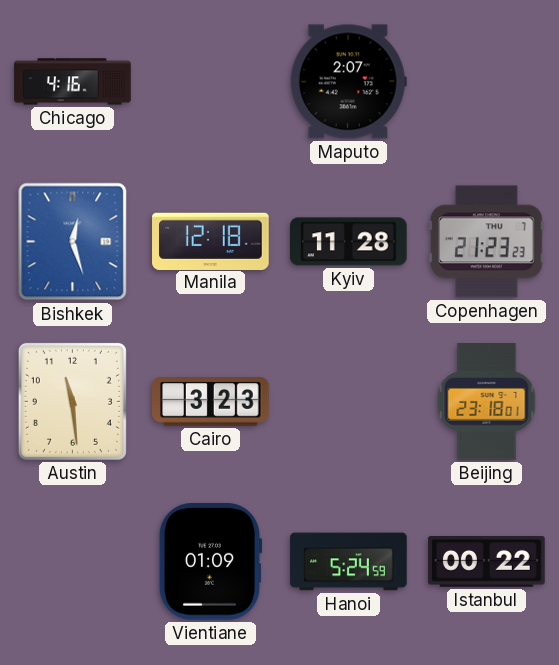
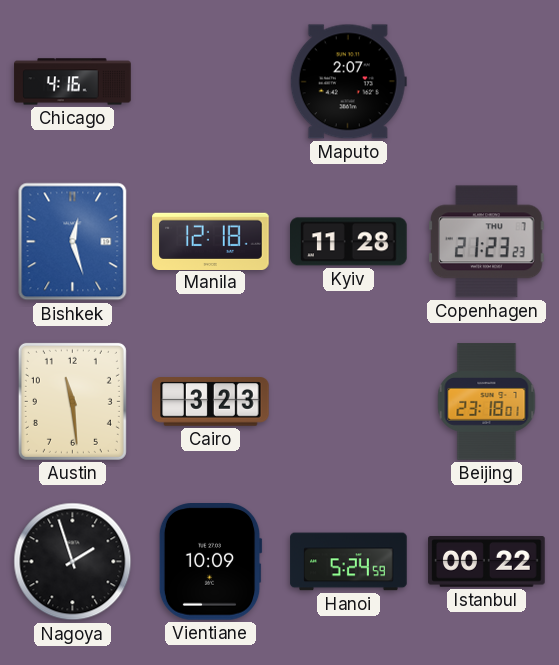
Nagoya: none -> 1:57 (73, 562)
Vientiane: 01:09 -> 10:09 (210, 562)
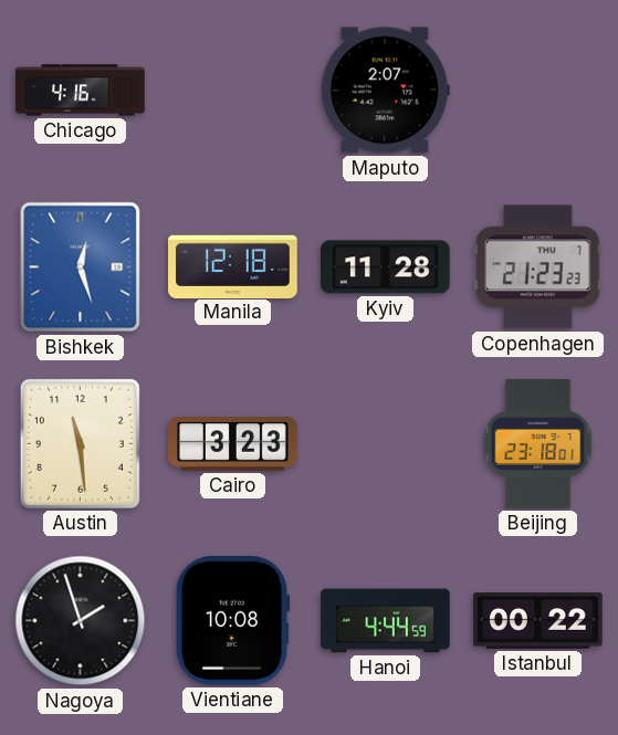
Vientiane: 10:09 -> 10:08 (232, 621)
Hanoi: 5:24 -> 4:44 (386, 621)
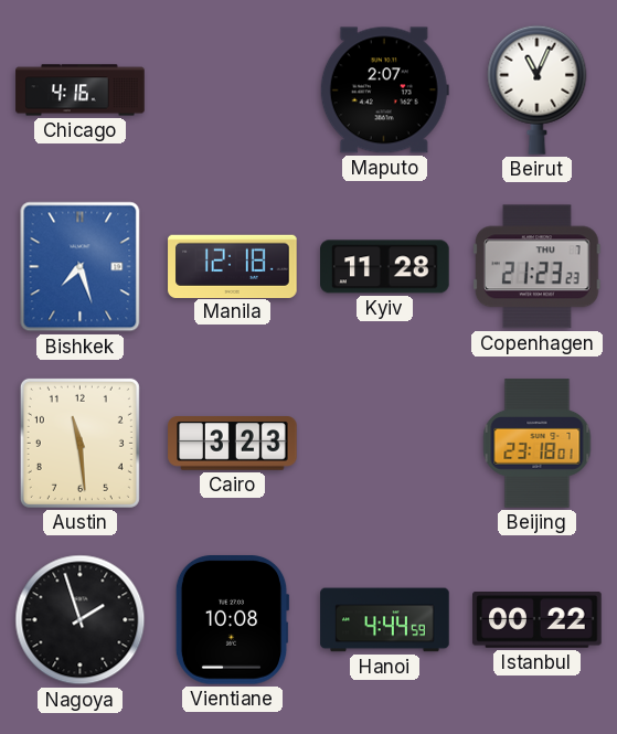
Beirut: none -> 11:04 (538, 89)
Bishkek: 12:27 -> 7:27 (81, 267)
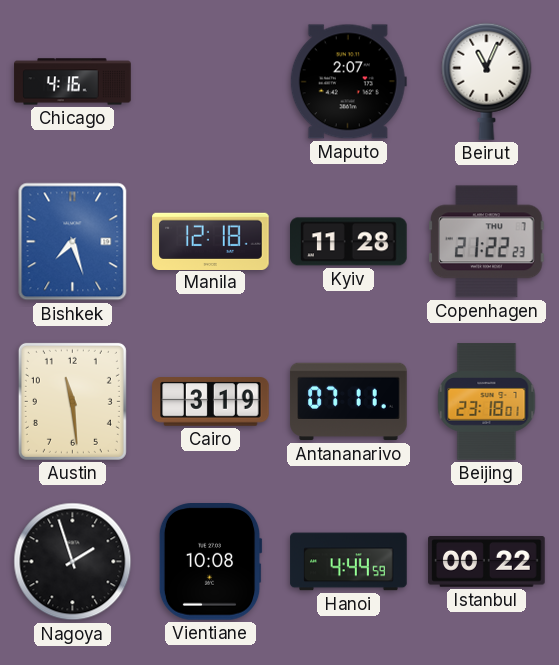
Copenhagen: 21:23 -> 21:22 (487, 242)
Cairo: 3:23 -> 3:19 (211, 402)
Antananarivo: none -> 07:11 (349, 402)
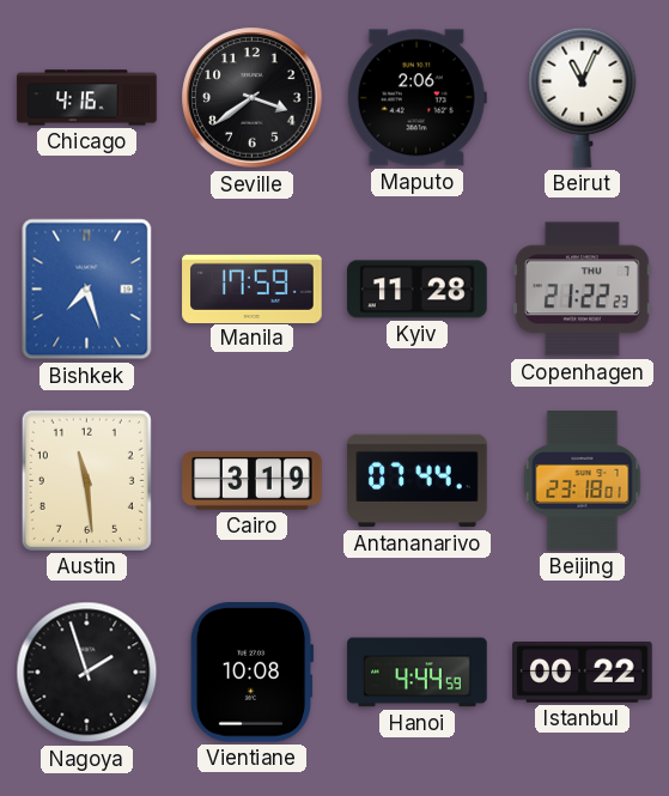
Seville: none -> 3:39 (253, 98)
Maputo: 2:07 -> 2:06 (416, 98)
Manila: 12:18 -> 17:59 (253, 288)
Antananarivo: 07:11 -> 07:44 (418, 481)
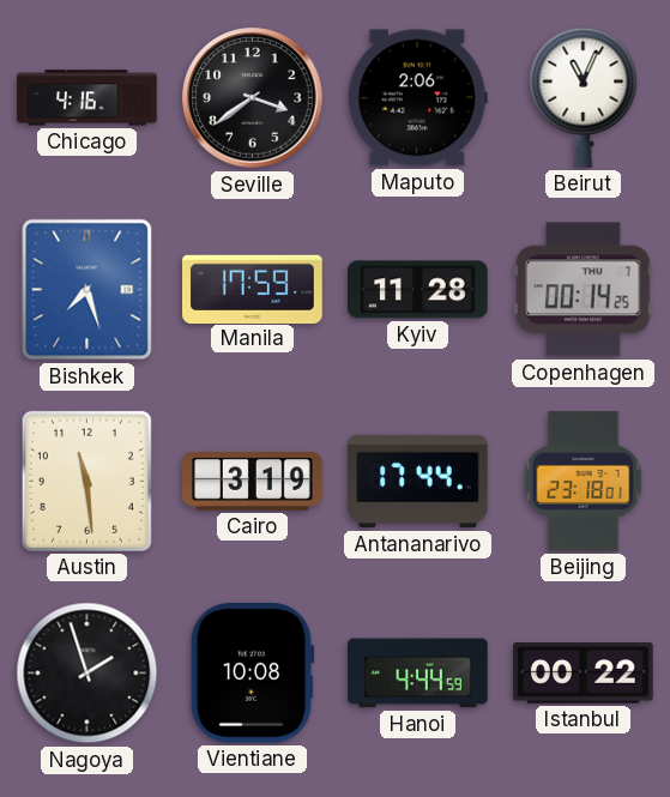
Copenhagen: 21:22 -> 00:14 (584, 290)
Antananarivo: 07:44 -> 17:44 (418, 482)
